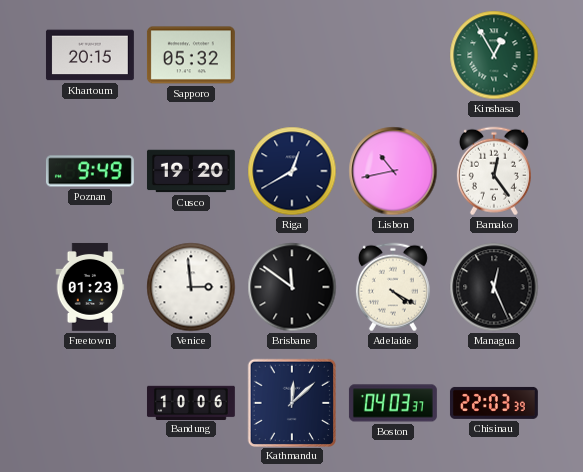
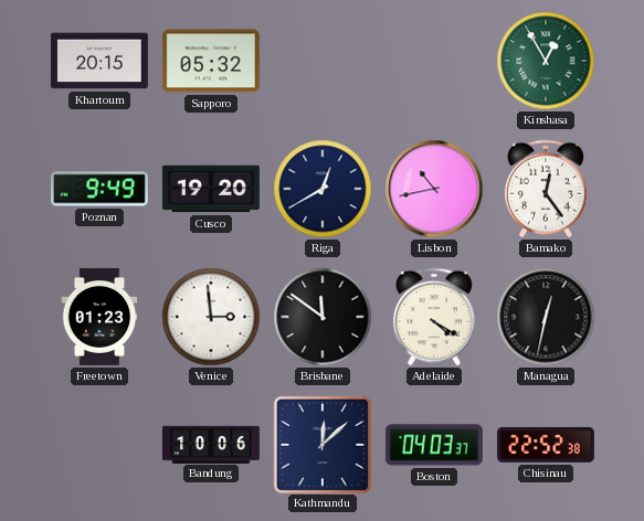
Managua: 12:26 -> 12:32 (546, 317)
Chisinau: 22:03 -> 22:52 (546, 445)
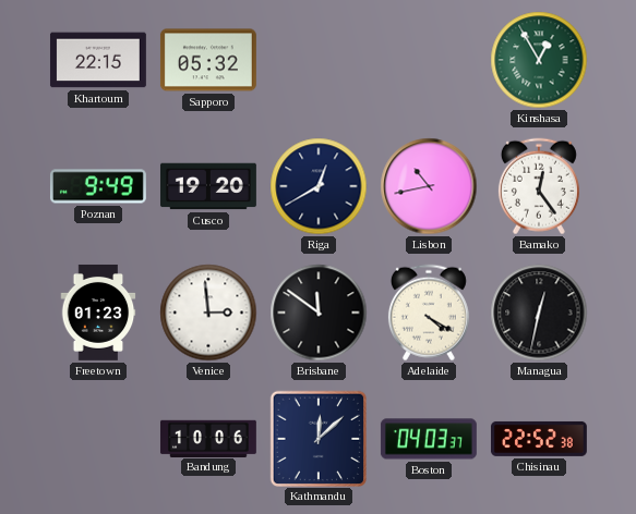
Khartoum: 20:15 -> 22:15 (98, 60)
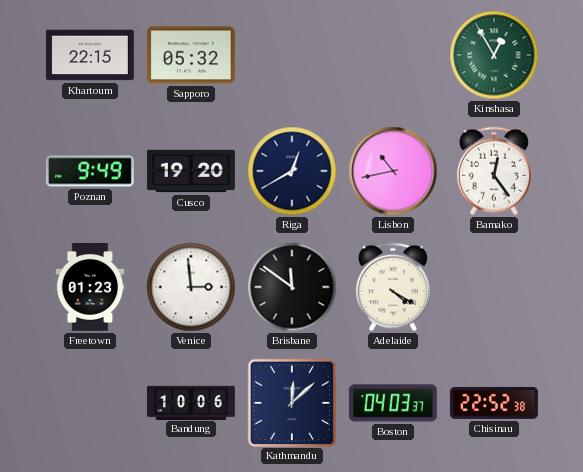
Managua: 12:32 -> none (539, 313)
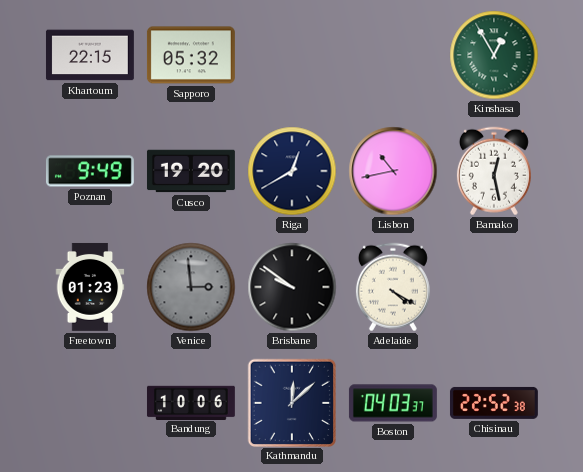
Bamako: 12:24 -> 12:28 (494, 171)
Venice dial: white -> grey (191, 287)
Brisbane: 11:51 -> 9:51 (292, 287)
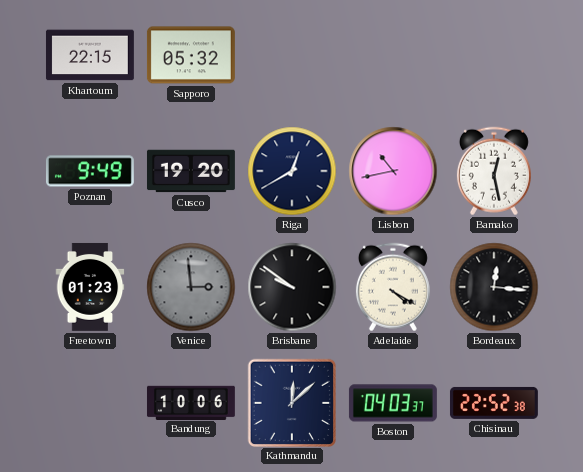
Kinshasa: 12:55 -> none (494, 55)
Bordeaux: none -> 12:16 (494, 287)
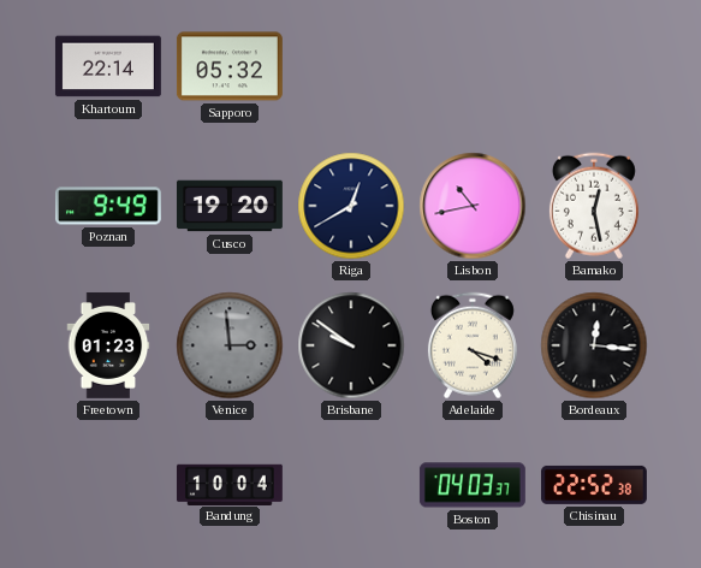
Khartoum: 22:15 -> 22:14 (108, 66)
Adelaide: 4:20 -> 4:18 (473, 345)
Bandung: 10:06 -> 10:04 (230, 484)
Kathmandu: 12:08 -> none (291, 402)
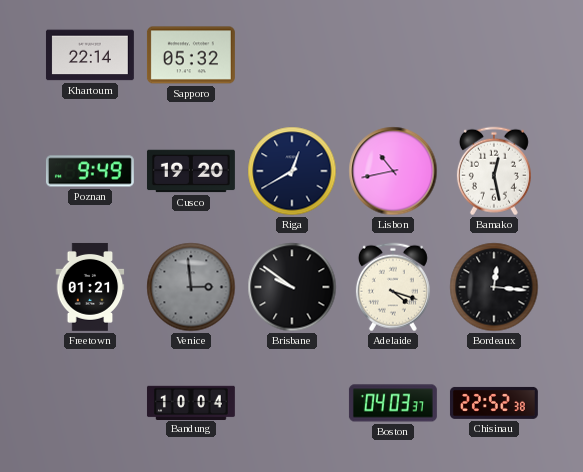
Freetown: 01:23 -> 01:21 (90, 287)
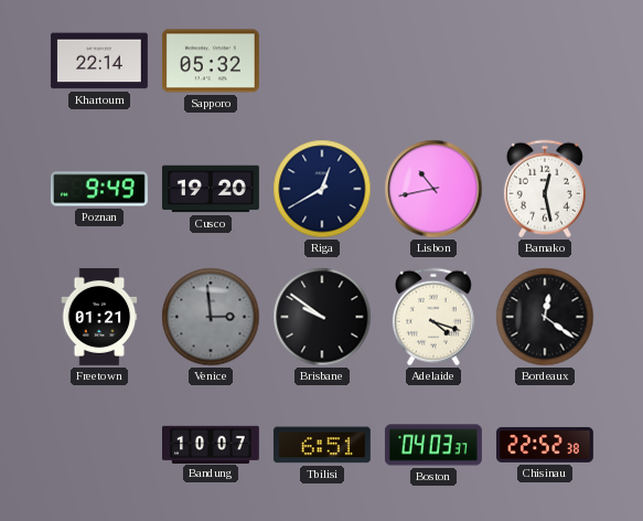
Bordeaux: 12:16 -> 12:21 (545, 317)
Bandung: 10:04 -> 10:07 (211, 444)
Tbilisi: none -> 6:51 (322, 445)
